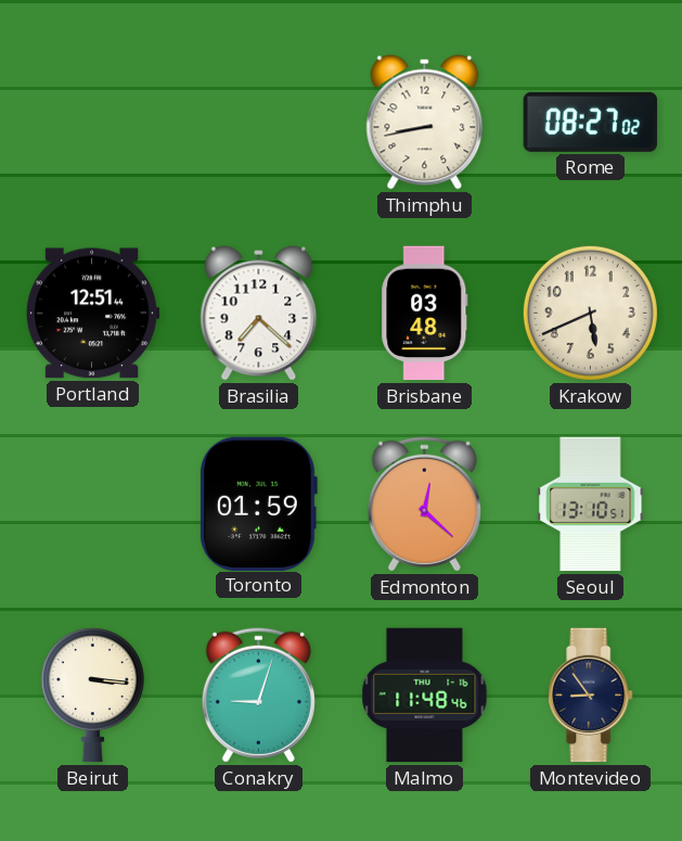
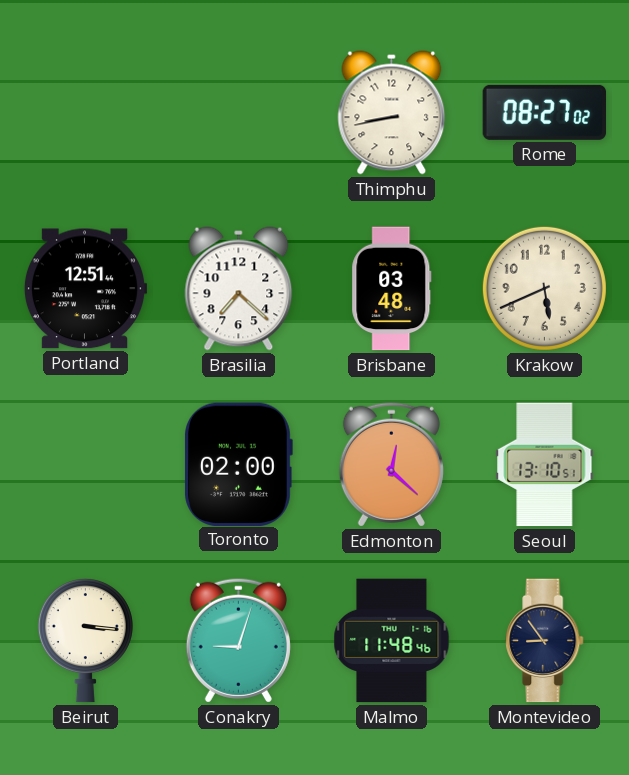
Toronto: 01:59 -> 02:00 (239, 464)
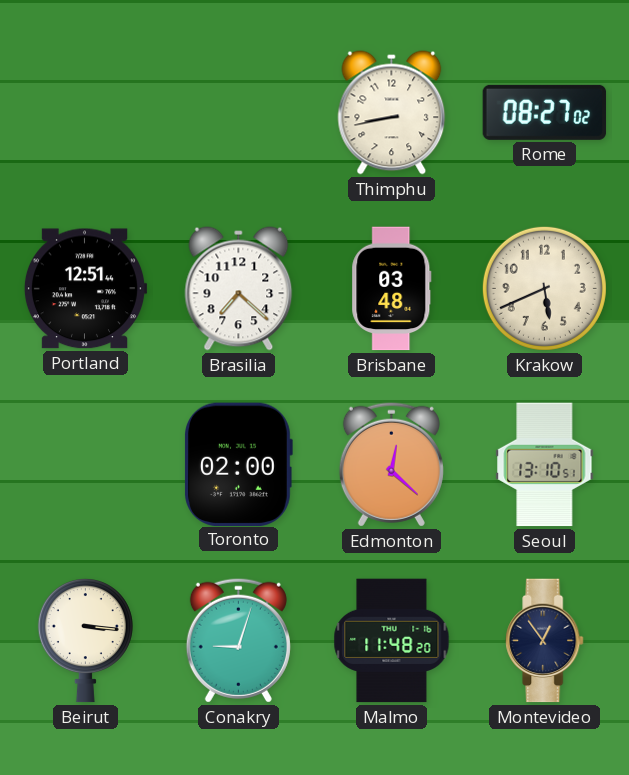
Malmo: 11:48:46 -> 11:48:20 (392, 641)
Montevideo: 8:54 -> 12:54 (545, 641)
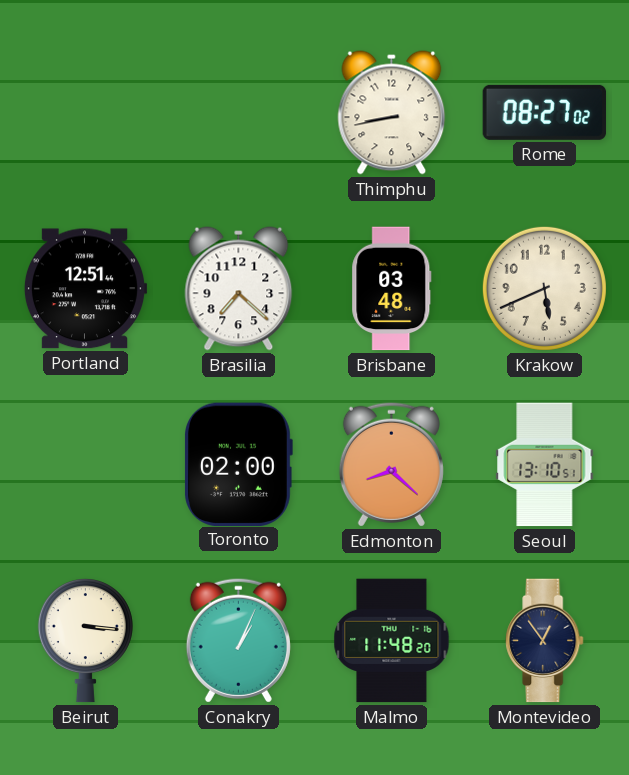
Edmonton: 12:22 -> 8:22 (391, 464)
Conakry: 9:03 -> 1:04 (238, 640)
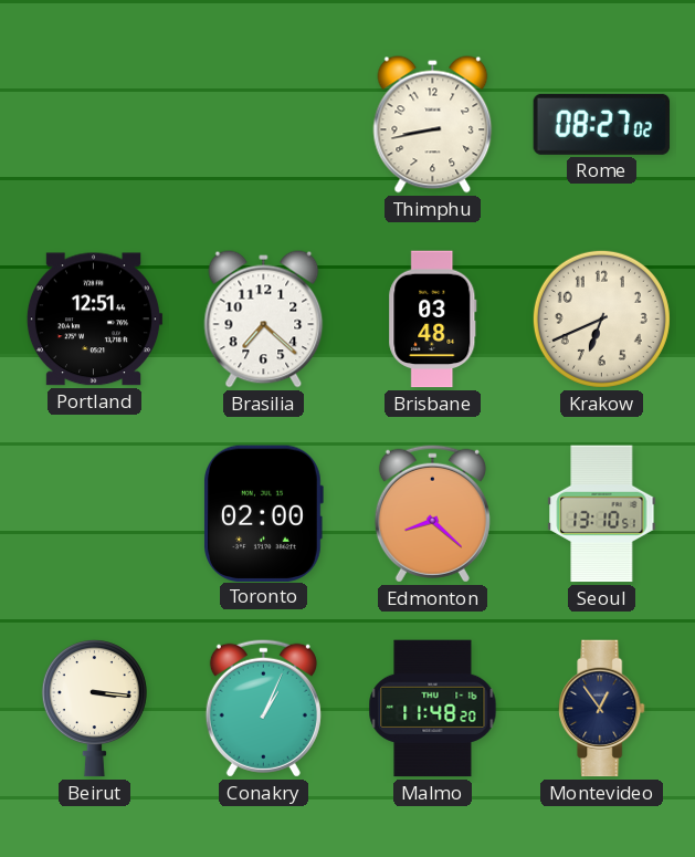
Krakow: 5:41 -> 6:41 (601, 318)
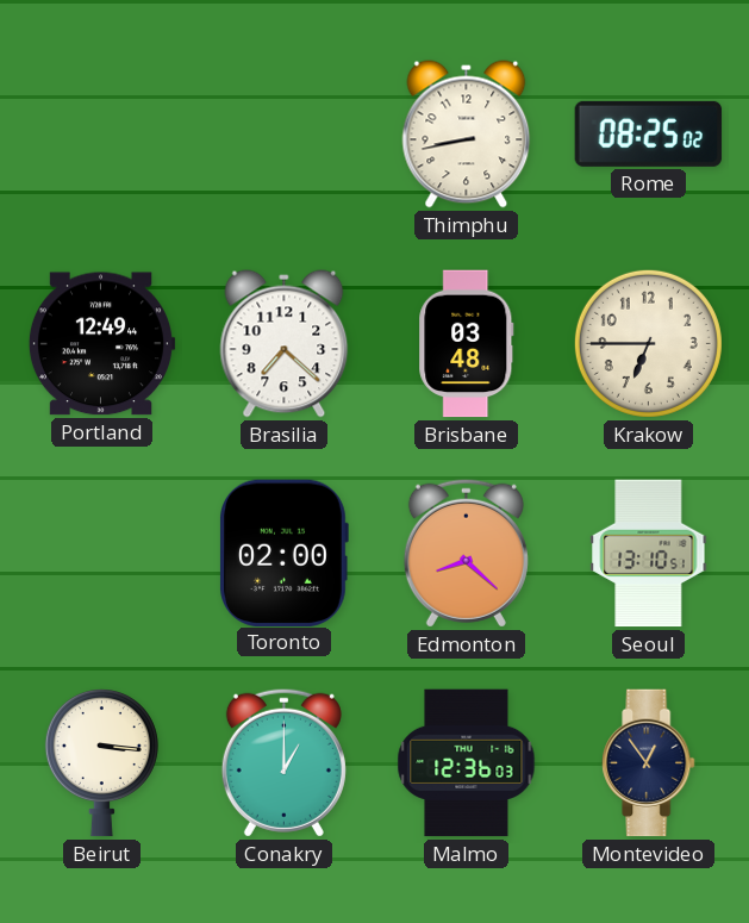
Rome: 08:27 -> 08:25 (649, 133)
Portland: 12:51 -> 12:49 (101, 344)
Krakow: 6:41 -> 6:45 (648, 343)
Conakry: 1:04 -> 1:00 (283, 762)
Malmo: 11:48 -> 12:36 (467, 763)
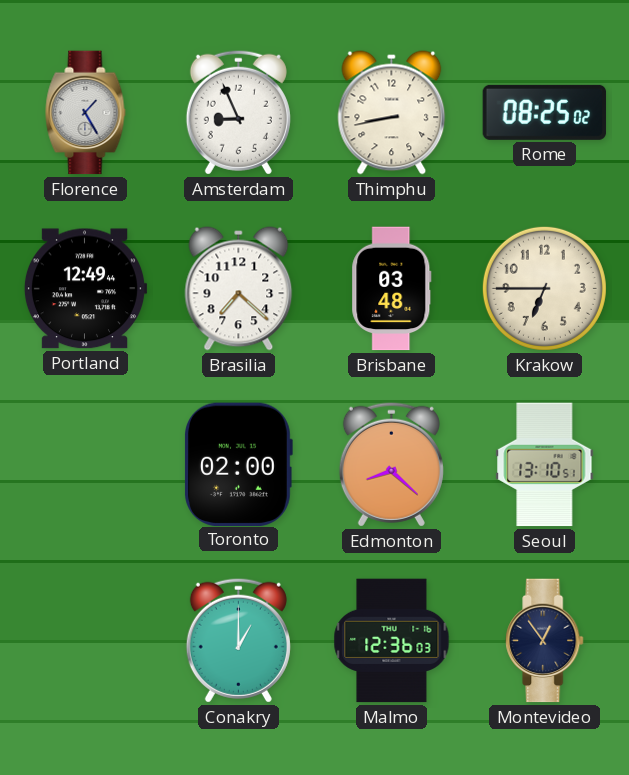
Florence: none -> 1:25 (86, 113)
Amsterdam: none -> 8:56 (238, 112)
Beirut: 3:16 -> none (101, 763)
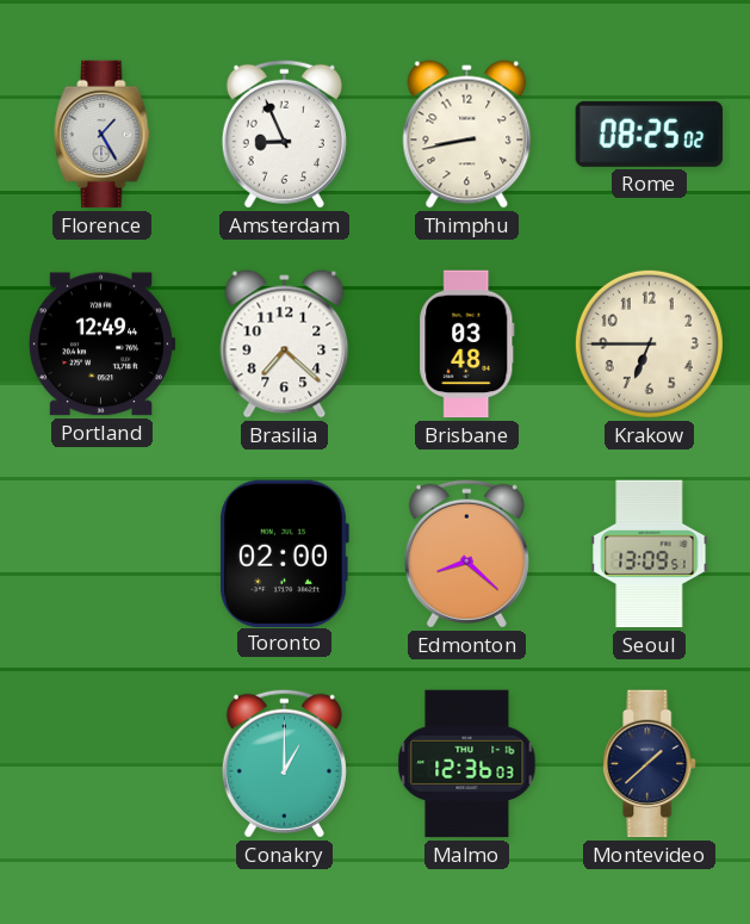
Seoul: 13:10 -> 13:09 (650, 554)
Montevideo: 12:54 -> 1:38 (650, 764)
